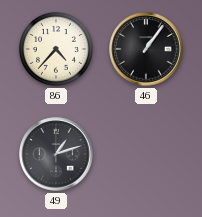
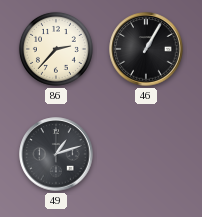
86: 4:37 -> 2:37 (56, 49)
46: 1:06 -> 1:05 (146, 49)
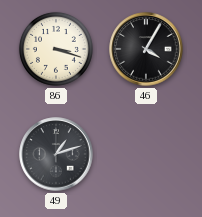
86: 2:37 -> 3:18 (56, 49)
46: 1:05 -> 4:05 (146, 49)
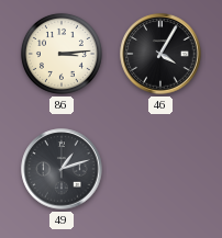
86: 3:18 -> 3:14 (62, 54)
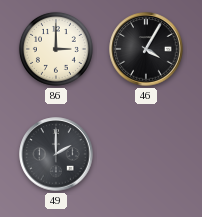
86: 3:14 -> 3:00 (56, 49)
49: 1:12 -> 2:00 (56, 154)
